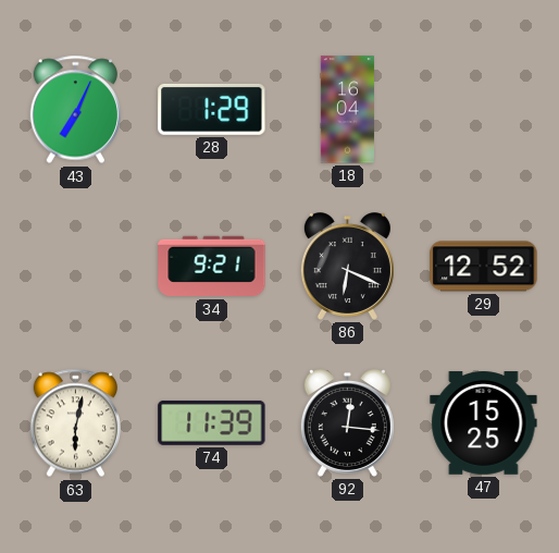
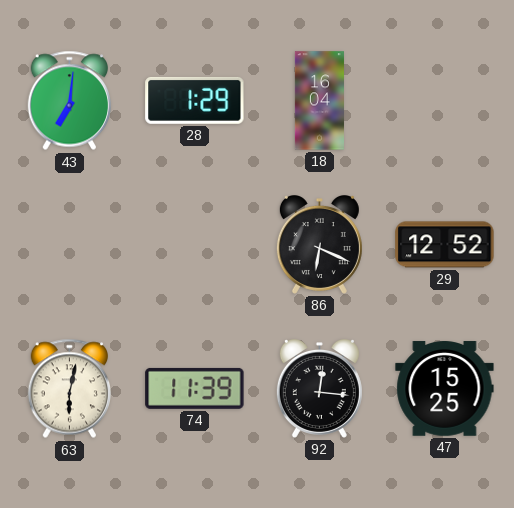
43: 7:04 -> 7:01 (70, 101)
34: 9:21 -> none (212, 267)
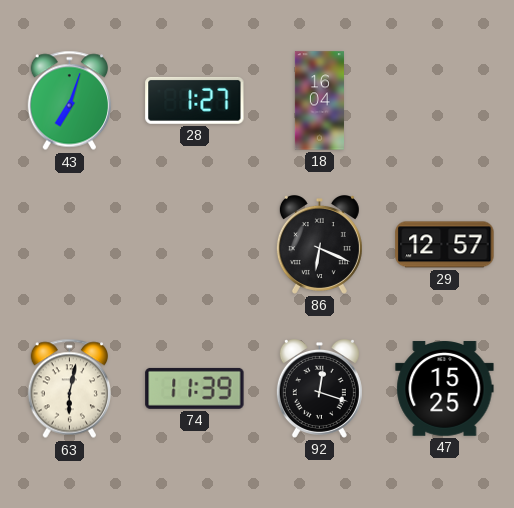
43: 7:01 -> 7:03 (70, 101)
28: 1:29 -> 1:27 (195, 100)
29: 12:52 -> 12:57 (445, 245)
92: 12:16 -> 12:18 (319, 389)
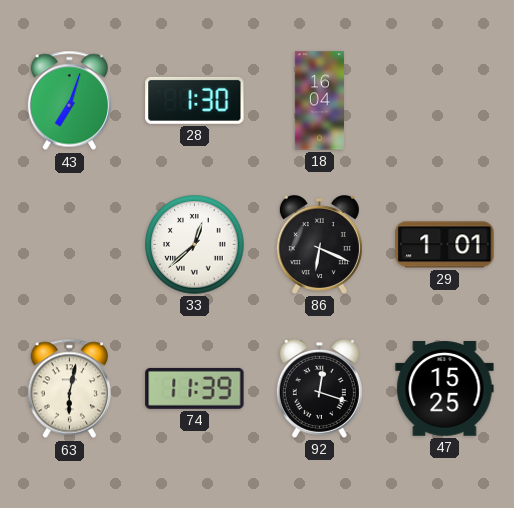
28: 1:27 -> 1:30 (195, 100)
33: none -> 12:38 (195, 245)
29: 12:57 -> 1:01 (445, 245)
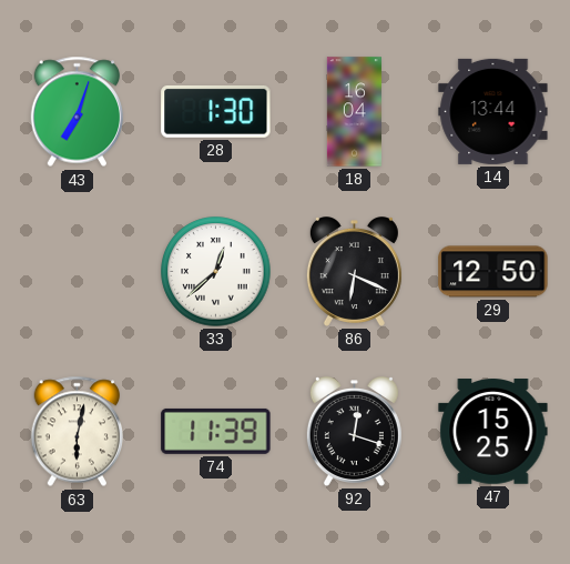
14: none -> 13:44 (493, 111)
29: 1:01 -> 12:50 (493, 272)
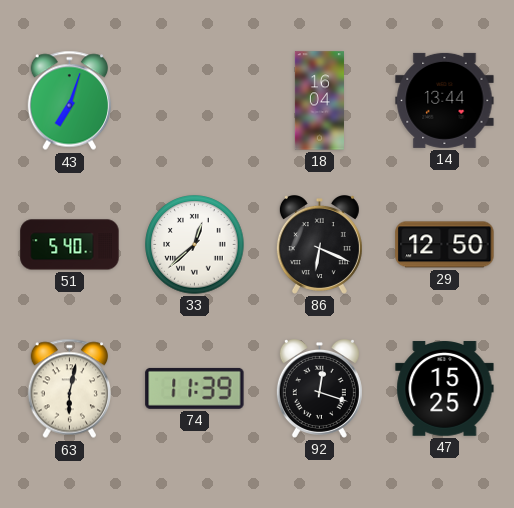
28: 1:30 -> none (216, 111)
51: none -> 5:40 (70, 245)
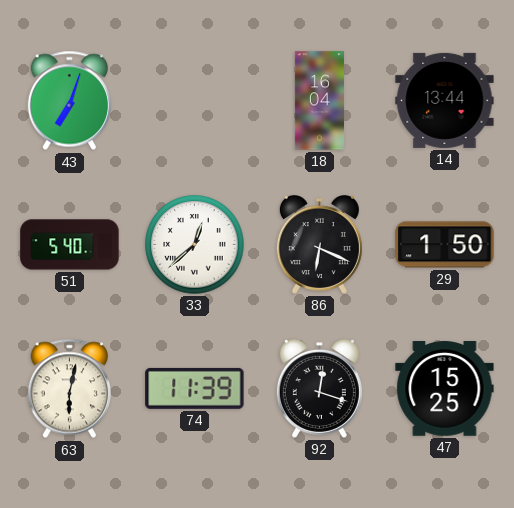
29: 12:50 -> 1:50 (445, 245)
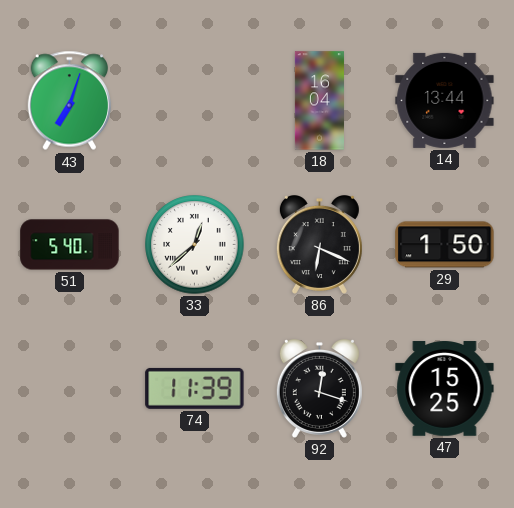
63: 6:02 -> none (70, 389)
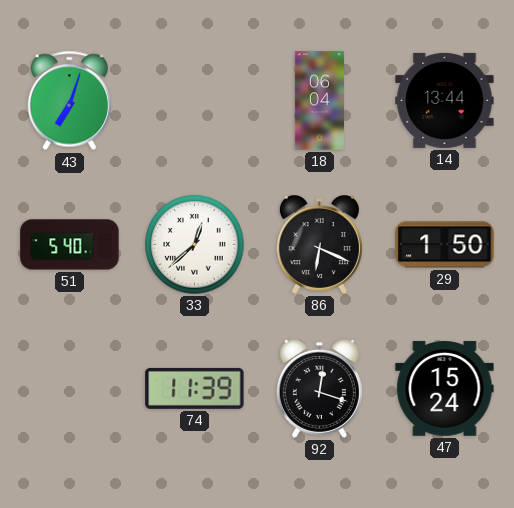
18: 16:04 -> 06:04 (319, 101)
47: 15:25 -> 15:24 (445, 389)
